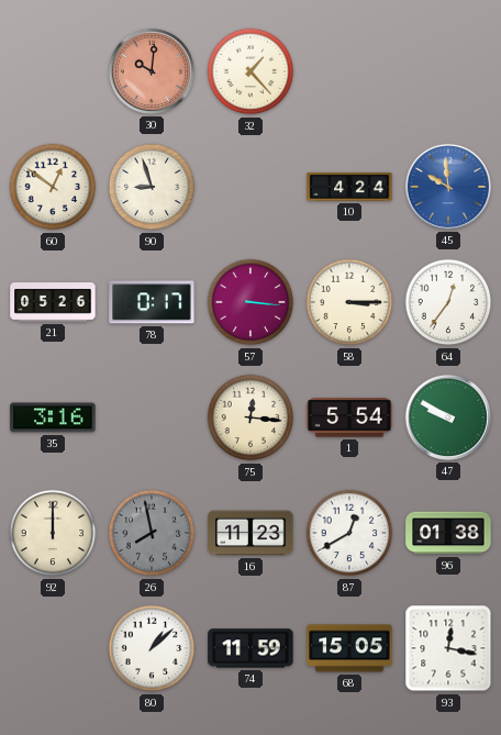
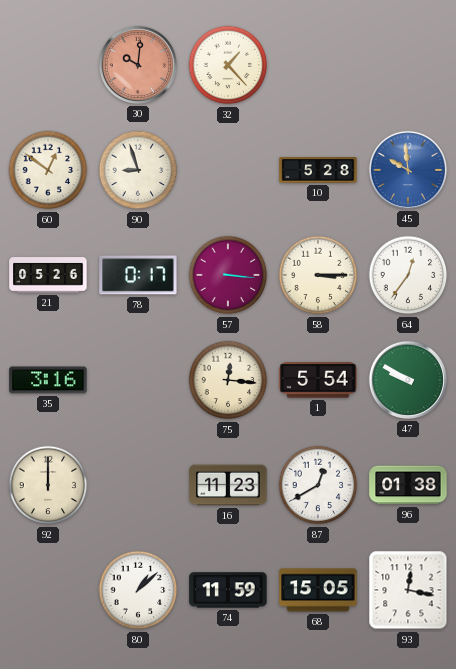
10: 4:24 -> 5:28 (318, 170)
26: 7:58 -> none (152, 533)
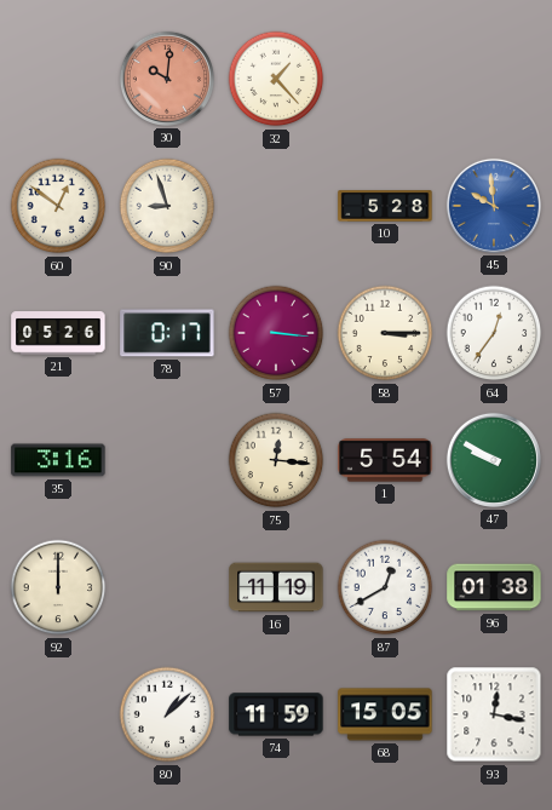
16: 11:23 -> 11:19 (276, 587)
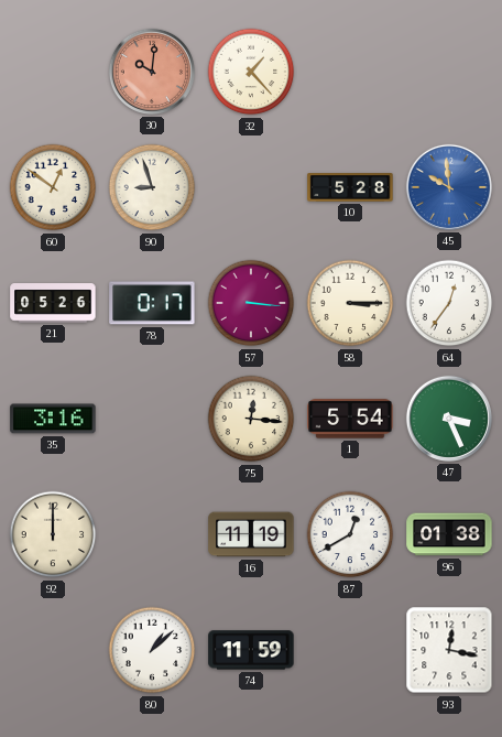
47: 9:50 -> 3:26 (449, 419)
68: 15:05 -> none (385, 714)
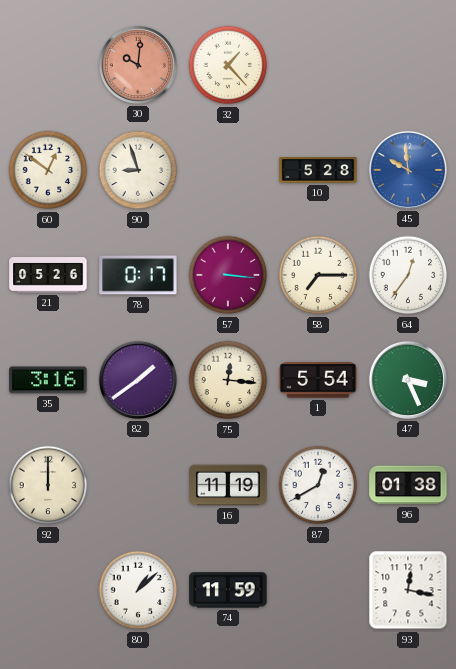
58: 3:15 -> 7:15 (318, 275)
82: none -> 1:39 (138, 380)
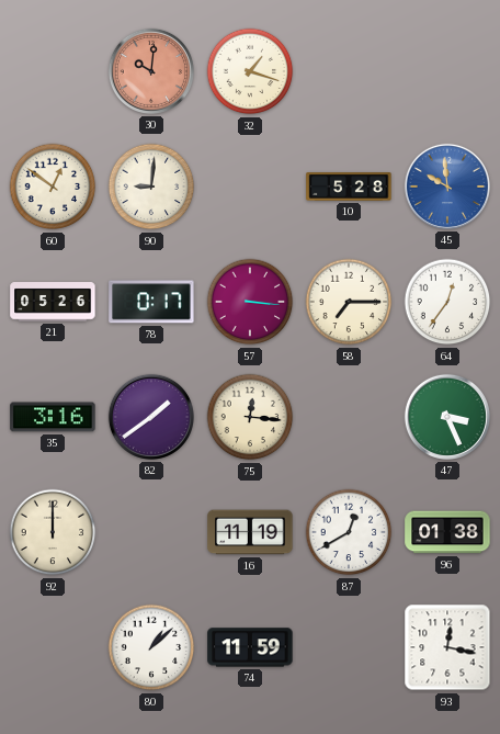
32: 1:23 -> 1:18 (250, 71)
90: 8:57 -> 9:01 (151, 187)
1: 5:54 -> none (318, 380)
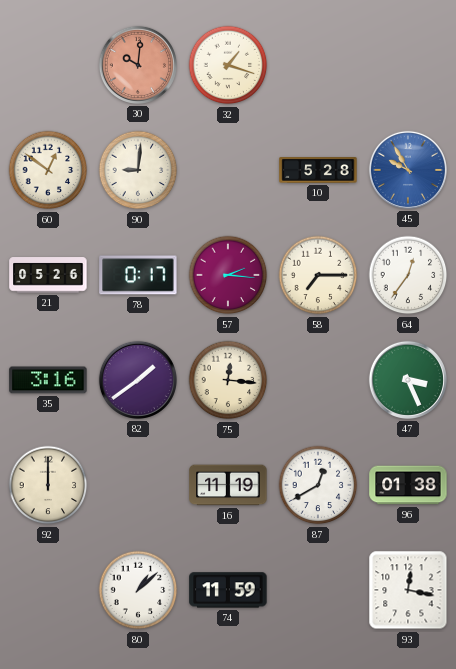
45: 9:59 -> 9:55 (408, 170)
57: 3:16 -> 2:16 (228, 275)
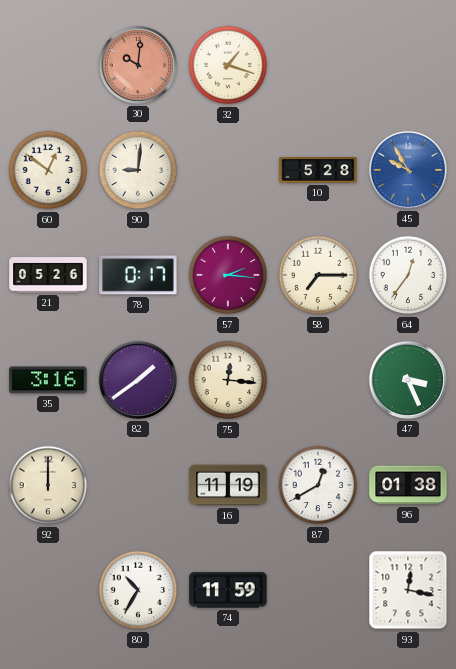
80: 1:08 -> 10:35 (138, 590)
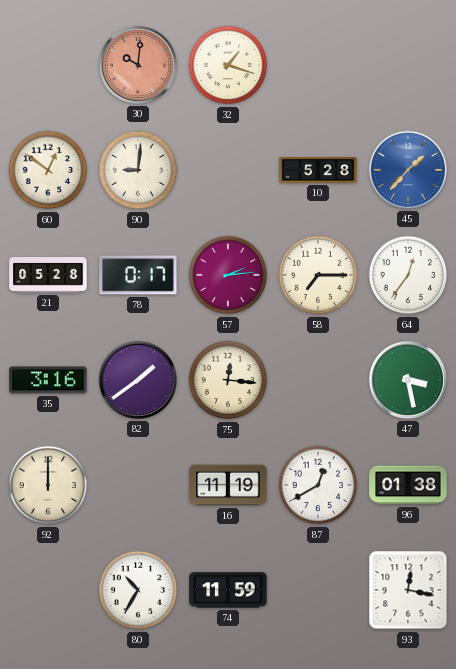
45: 9:55 -> 1:37 (408, 170)
21: 05:26 -> 05:28 (48, 275)
57: 2:16 -> 2:14 (228, 275)
47: 3:26 -> 3:28 (408, 380)
